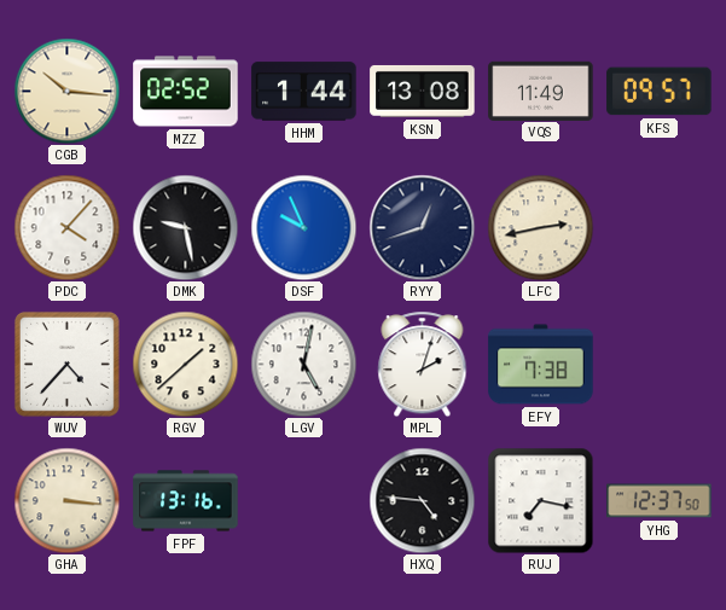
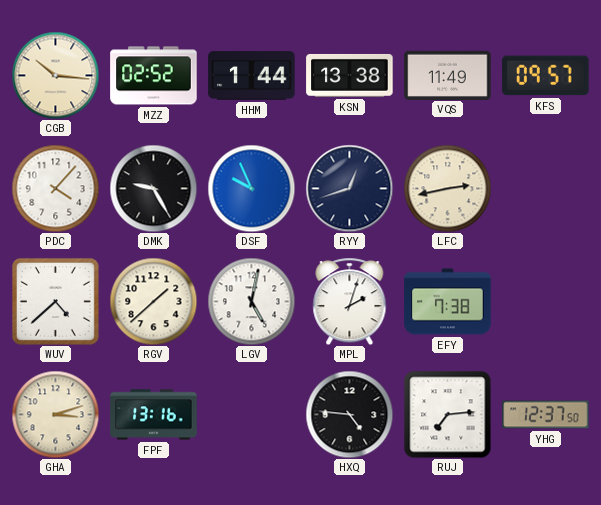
KSN: 13:08 -> 13:38 (350, 75)
DMK: 9:28 -> 9:25 (153, 188)
WUV: 4:37 -> 4:38 (55, 301)
GHA: 3:16 -> 3:12 (55, 414)
RUJ: 7:17 -> 7:14 (447, 414)
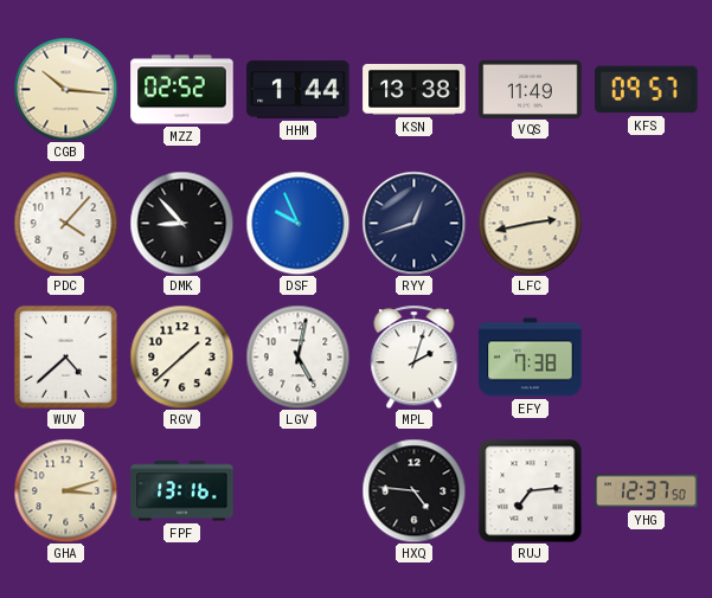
DMK: 9:25 -> 8:53 (181, 223)
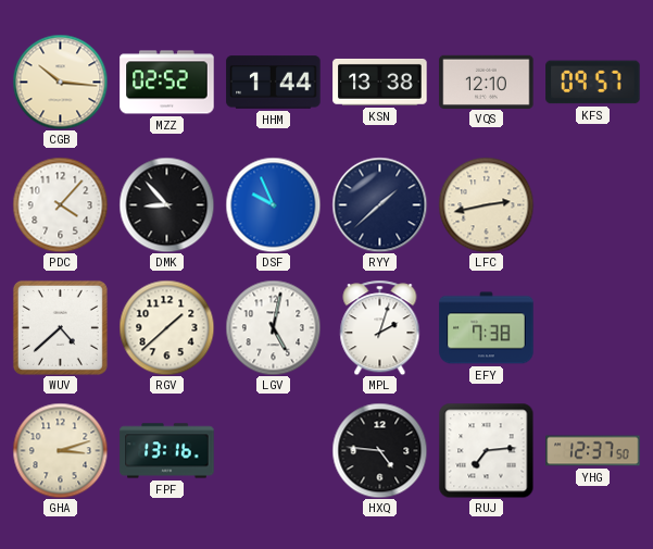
VQS: 11:49 -> 12:10 (487, 82)
RYY: 12:42 -> 1:38 (379, 204)
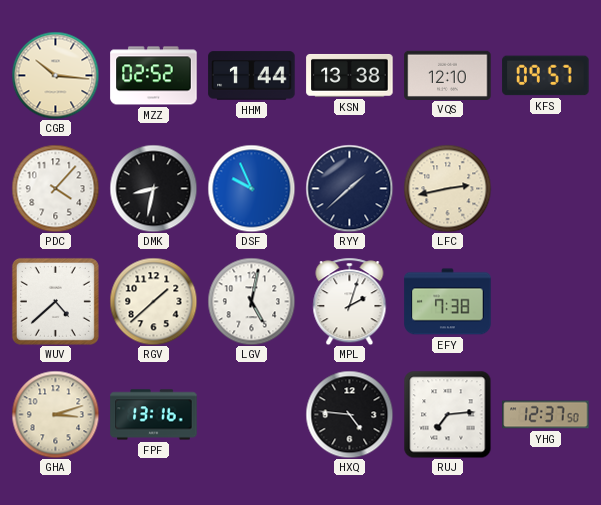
DMK: 8:53 -> 8:32 (153, 188)
